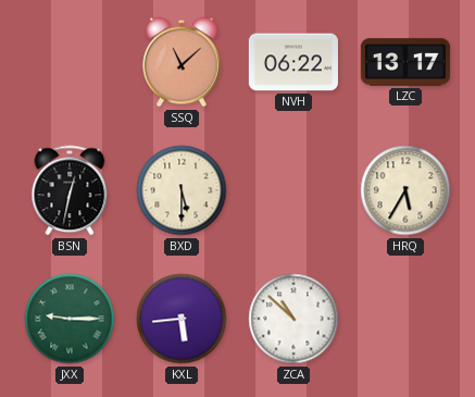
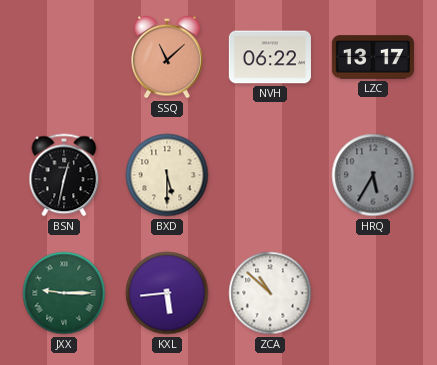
HRQ dial: cream -> grey (373, 175)
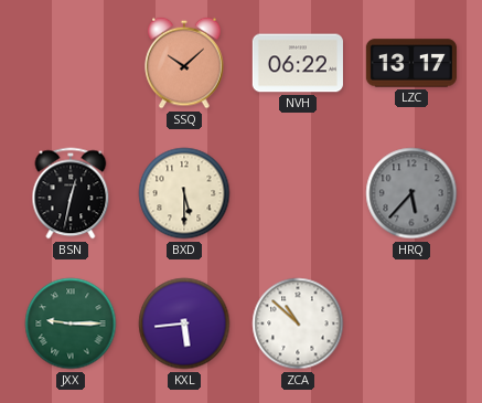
SSQ: 11:08 -> 10:08 (184, 63)
HRQ: 5:35 -> 5:37 (411, 193)
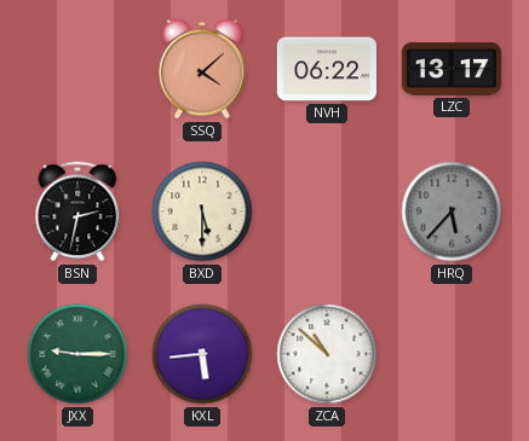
SSQ: 10:08 -> 4:08 (202, 69)
BSN: 12:32 -> 2:32 (77, 211)
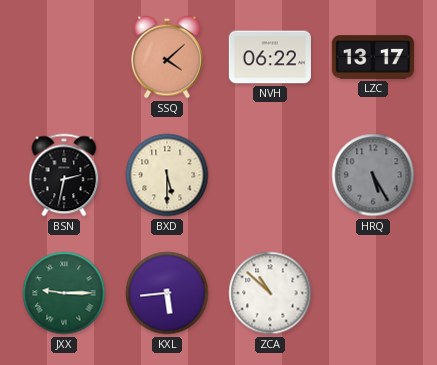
HRQ: 5:37 -> 5:25 (373, 175)
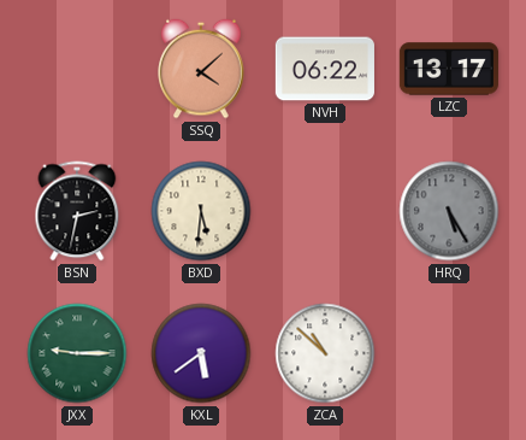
BXD: 5:30 -> 5:31 (201, 211)
KXL: 5:44 -> 5:39 (201, 353)
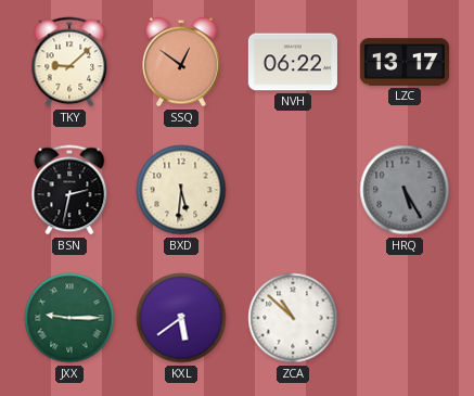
TKY: none -> 9:08 (69, 62)
SSQ: 4:08 -> 12:51 (181, 62)
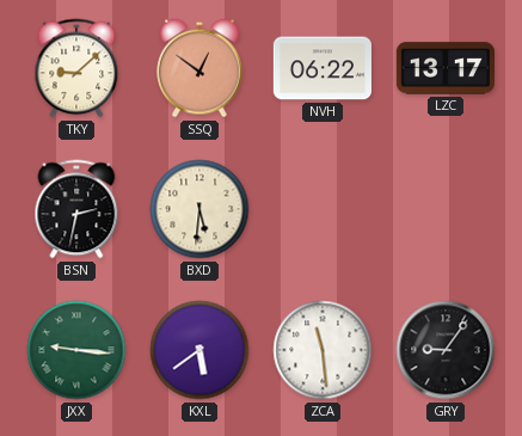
HRQ: 5:25 -> none (405, 190)
JXX: 9:15 -> 9:16 (76, 350)
ZCA: 10:52 -> 11:29 (323, 350)
GRY: none -> 9:06 (446, 350)
